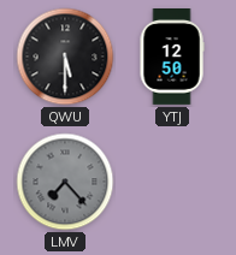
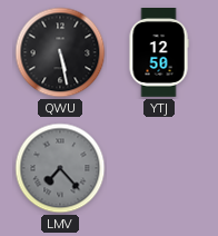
QWU: 5:30 -> 5:28 (60, 52)
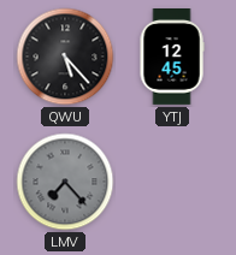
QWU: 5:28 -> 5:23 (65, 57)
YTJ: 12:50 -> 12:45 (172, 58)
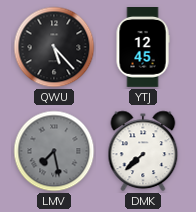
LMV: 7:23 -> 7:28 (54, 151)
DMK: none -> 7:38 (143, 151)
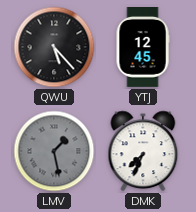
LMV: 7:28 -> 1:28 (54, 151)
DMK: 7:38 -> 7:34 (143, 151)
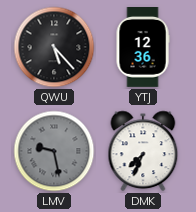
YTJ: 12:45 -> 12:36 (143, 48)
LMV: 1:28 -> 9:28 (54, 151)
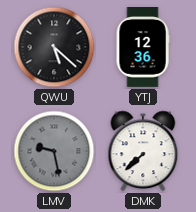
QWU: 5:23 -> 5:22 (54, 47)
DMK: 7:34 -> 7:38 (143, 151)
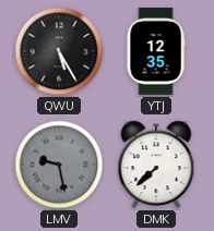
QWU: 5:22 -> 5:25 (59, 51)
YTJ: 12:36 -> 12:35 (156, 52)
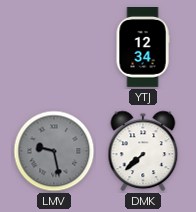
QWU: 5:25 -> none (59, 51)
YTJ: 12:35 -> 12:34 (143, 48)
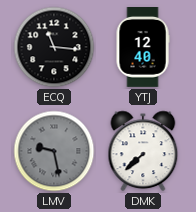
ECQ: none -> 11:16 (54, 47)
YTJ: 12:34 -> 12:40 (143, 48)
